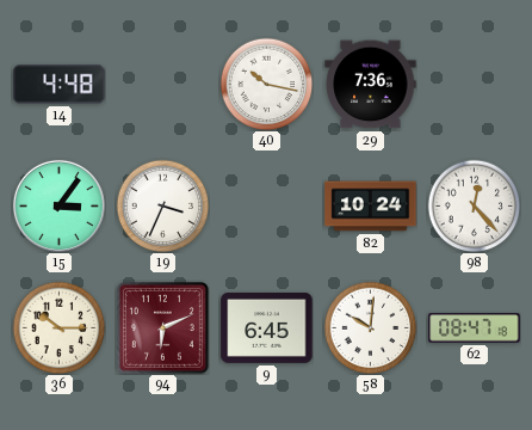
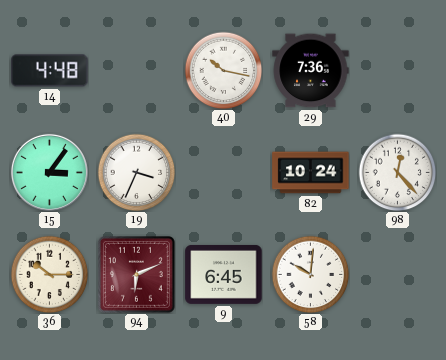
62: 08:47 -> none (475, 328)
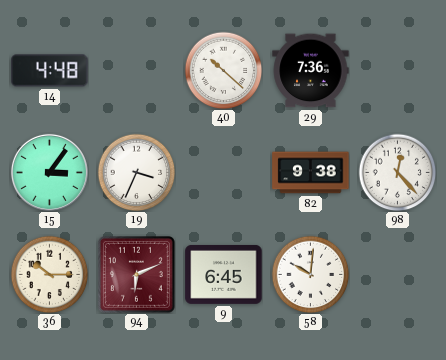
40: 10:17 -> 10:22 (223, 70)
82: 10:24 -> 9:38 (311, 173)
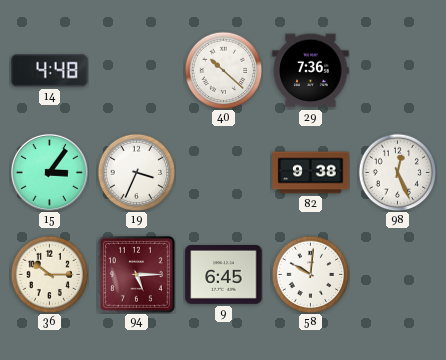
98: 12:23 -> 12:26 (397, 172)
94: 6:11 -> 5:15 (136, 274)
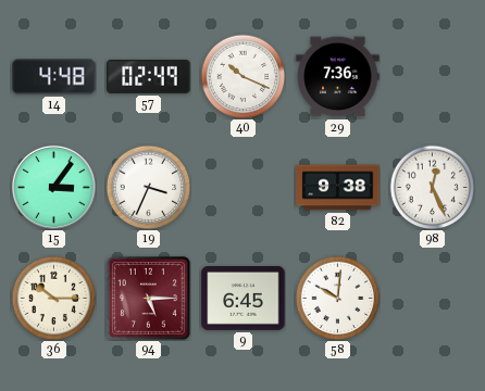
57: none -> 02:49 (149, 76)
40: 10:22 -> 10:19 (242, 76)
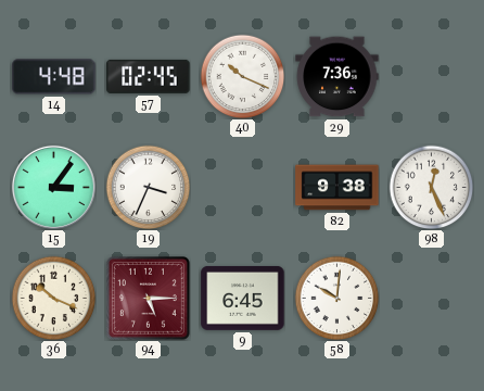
57: 02:49 -> 02:45 (149, 76)
36: 10:15 -> 10:19 (53, 298)
